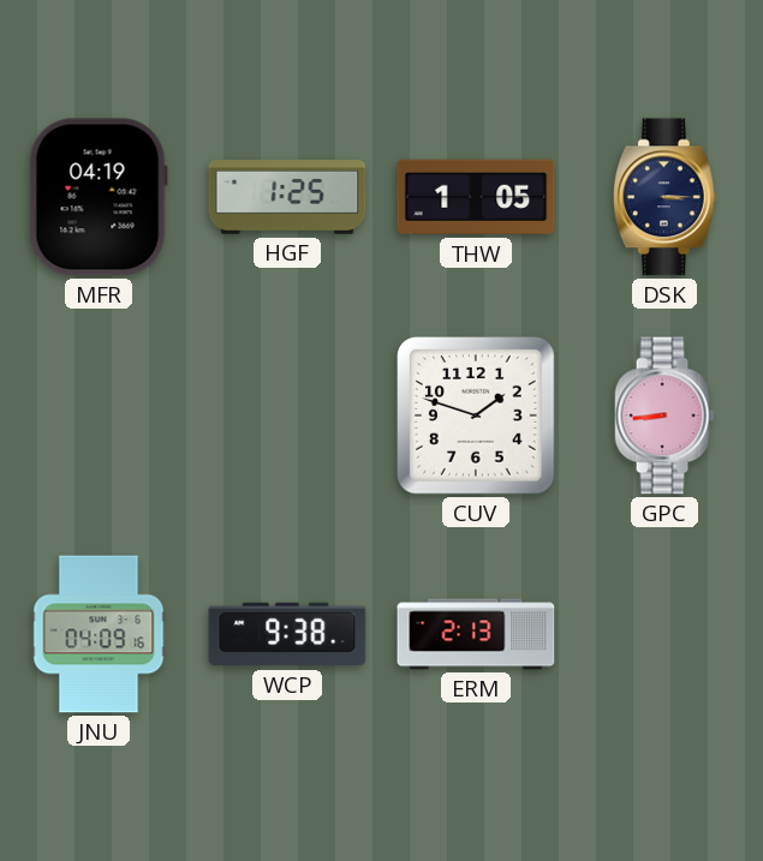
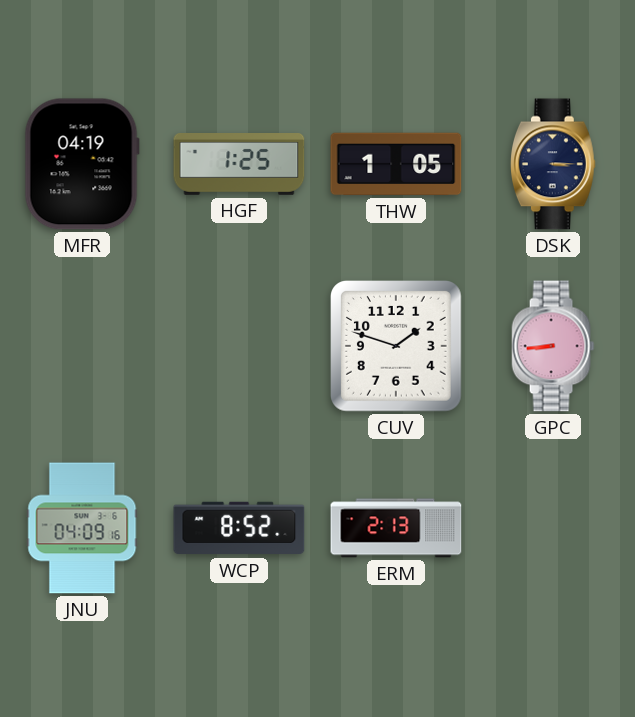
WCP: 9:38 -> 8:52 (239, 528)
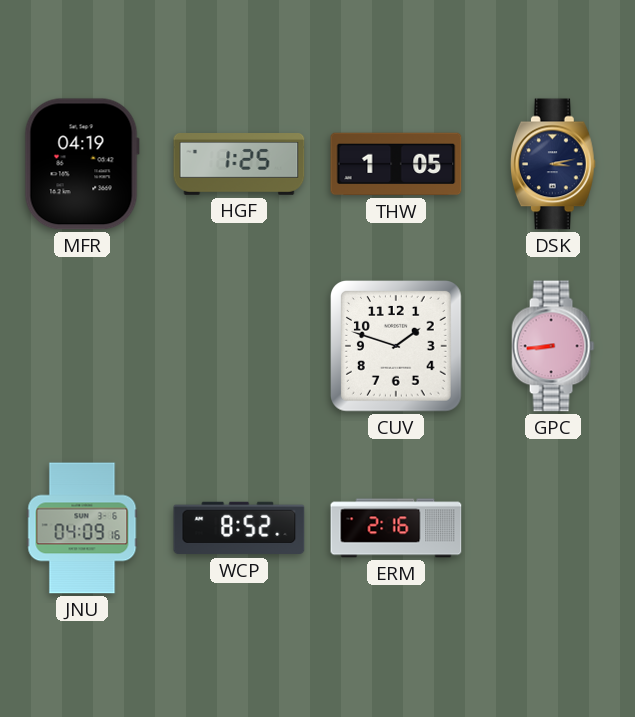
DSK: 3:15 -> 3:13 (553, 164)
ERM: 2:13 -> 2:16 (396, 528)
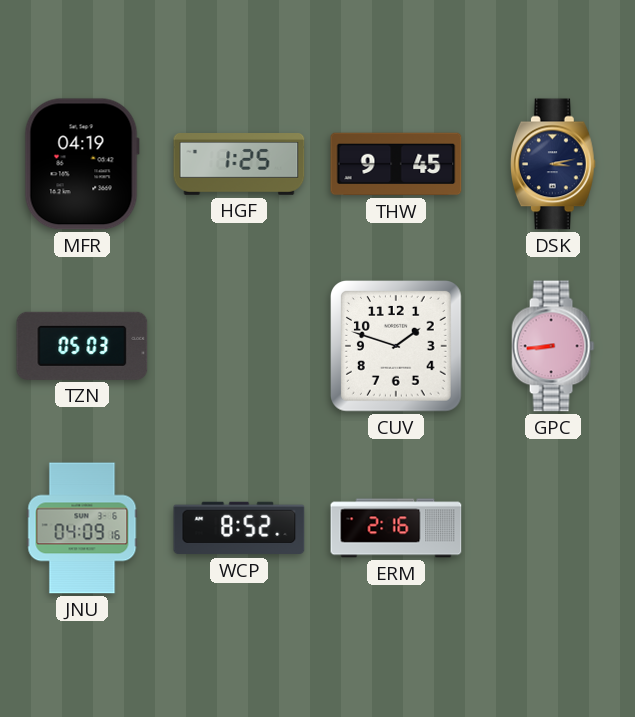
THW: 1:05 -> 9:45 (396, 164)
TZN: none -> 05:03 (82, 346)
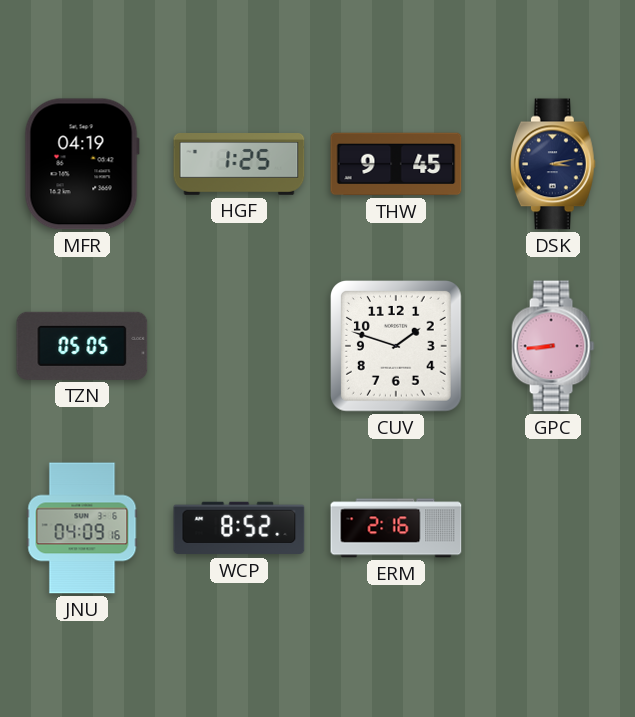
TZN: 05:03 -> 05:05 (82, 346)
